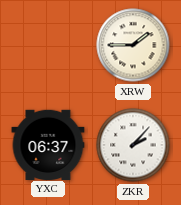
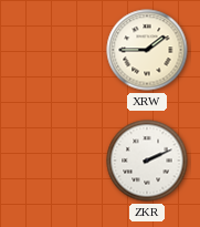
YXC: 06:37 -> none (48, 144)
ZKR: 2:07 -> 2:11 (147, 161)
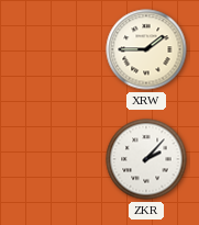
ZKR: 2:11 -> 2:07 (146, 159)
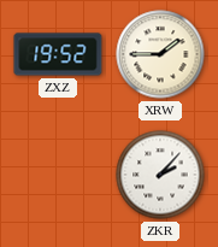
ZXZ: none -> 19:52 (58, 54)
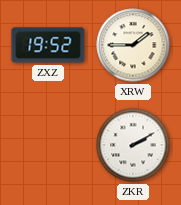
ZKR: 2:07 -> 2:10 (133, 145)
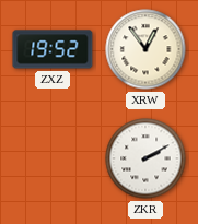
XRW: 1:45 -> 12:54 (145, 49)
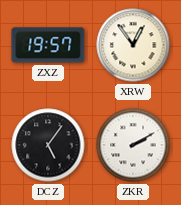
ZXZ: 19:52 -> 19:57 (48, 45)
DCZ: none -> 5:06 (48, 145)
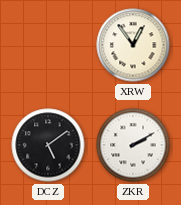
ZXZ: 19:57 -> none (48, 45)
DCZ: 5:06 -> 5:09 (48, 145)
